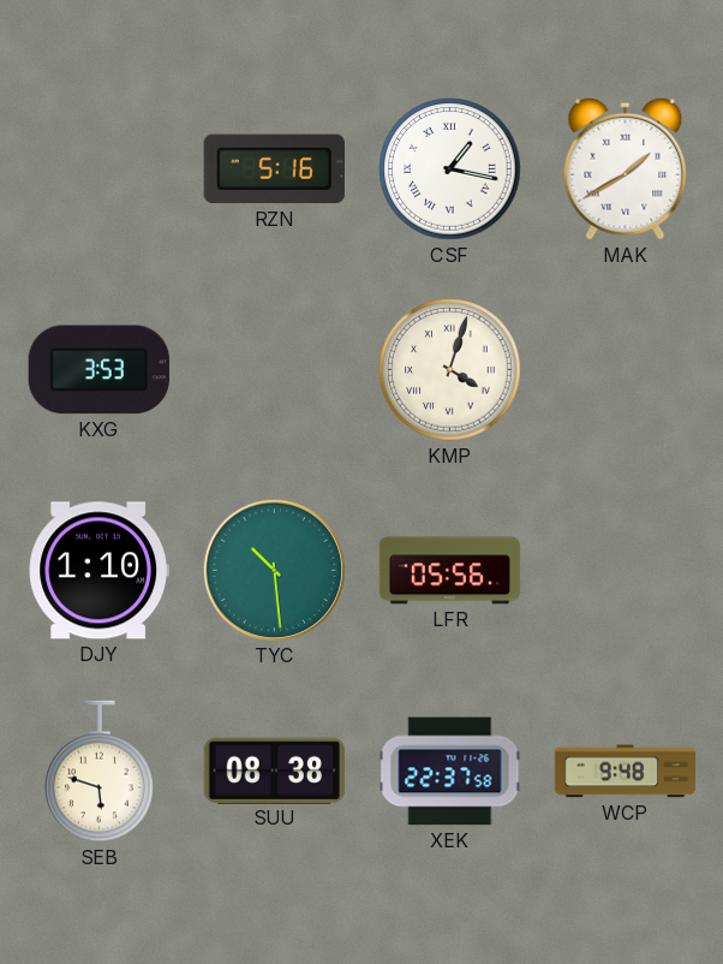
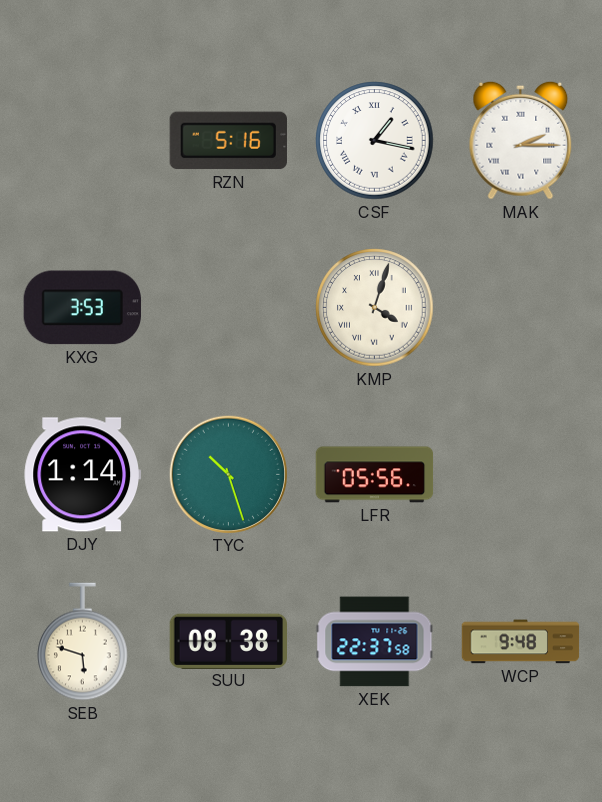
MAK: 1:40 -> 2:15 (521, 140)
DJY: 1:10 -> 1:14 (82, 475)
TYC: 10:29 -> 10:27 (228, 474)
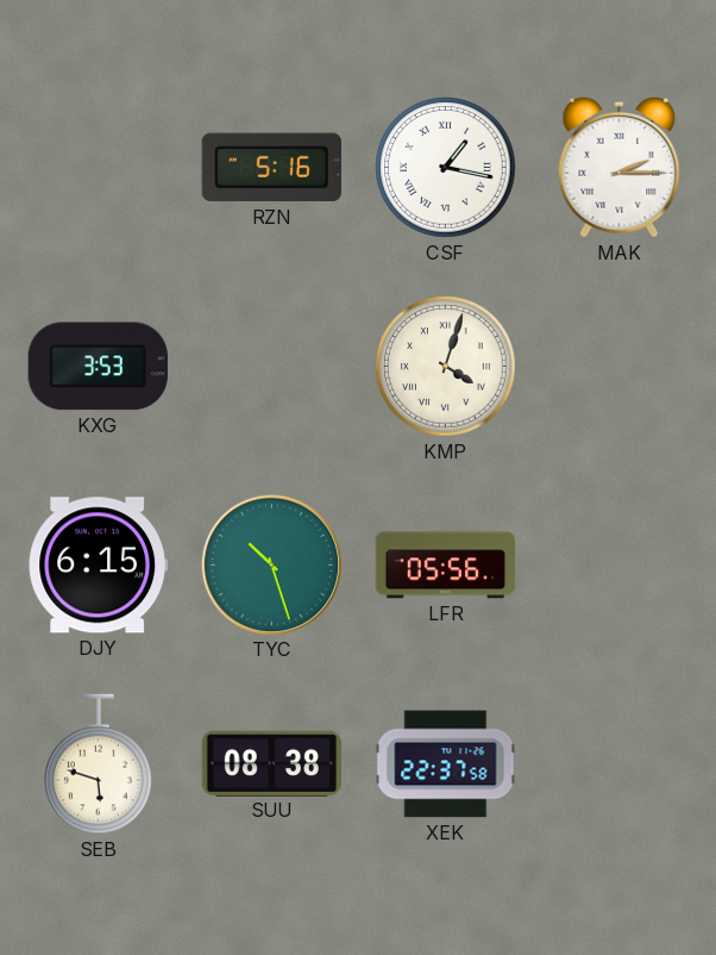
DJY: 1:14 -> 6:15 (98, 566)
WCP: 9:48 -> none (521, 642)
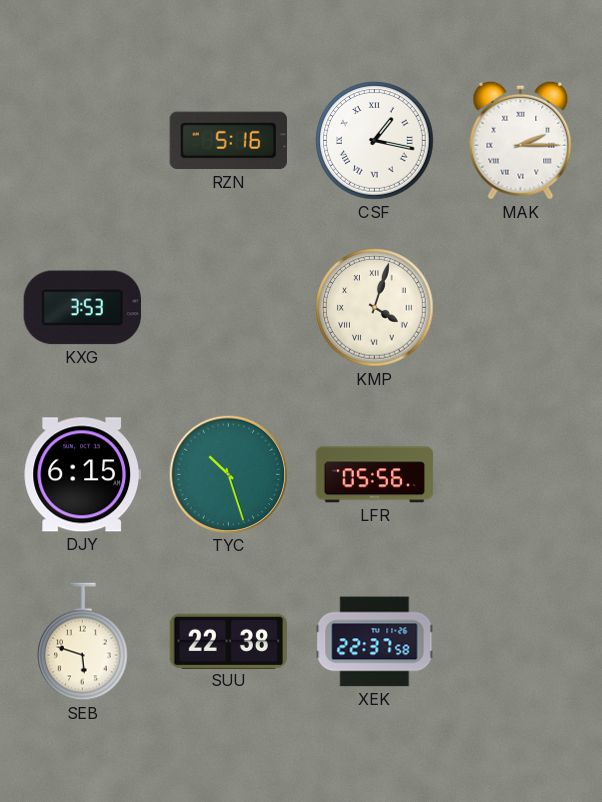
SUU: 08:38 -> 22:38 (228, 641)
